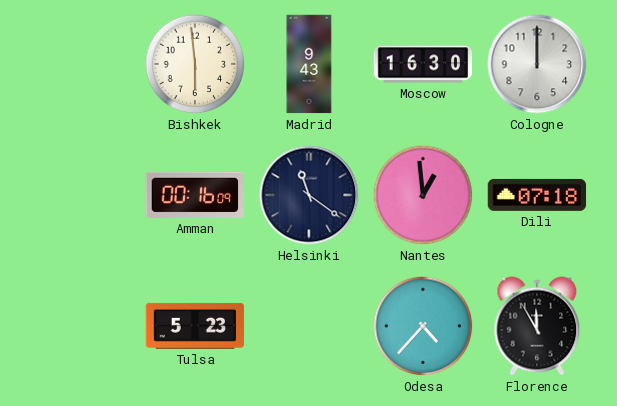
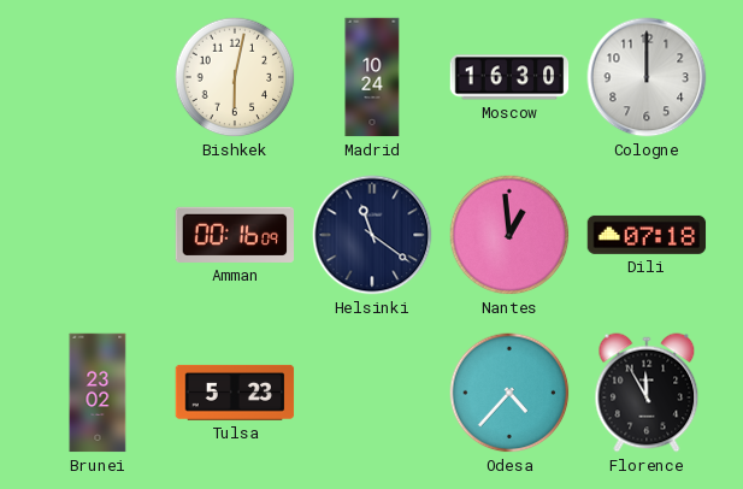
Bishkek: 5:59 -> 6:02 (235, 77)
Madrid: 9:43 -> 10:24 (372, 77)
Brunei: none -> 23:02 (98, 393)
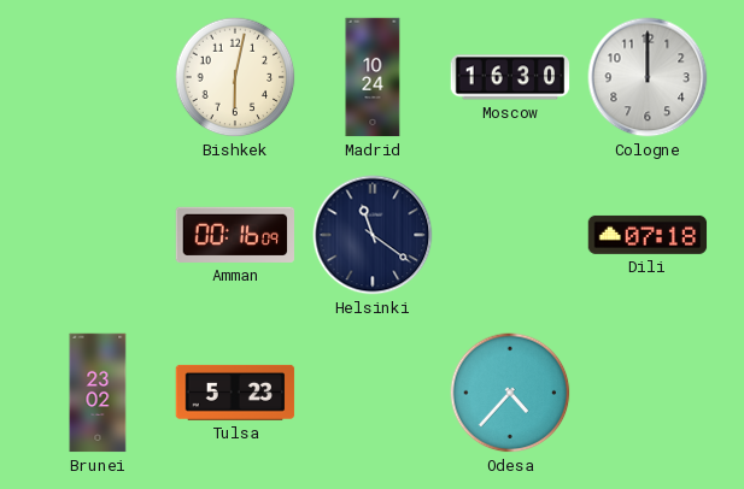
Nantes: 12:59 -> none (509, 235)
Florence: 11:55 -> none (647, 393)
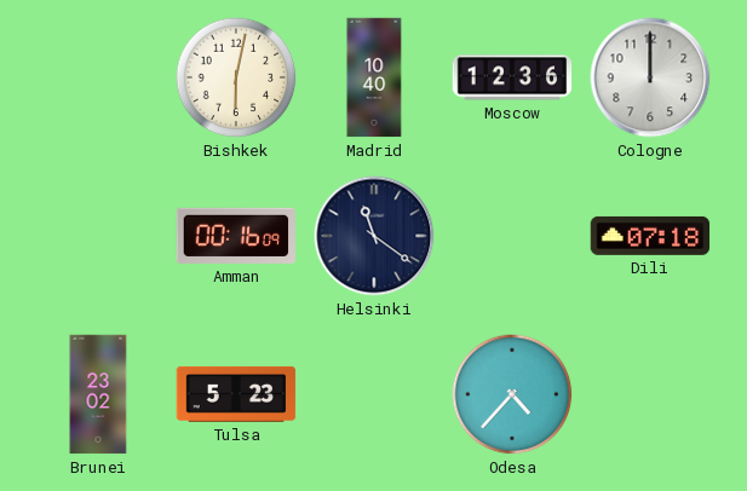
Madrid: 10:24 -> 10:40 (374, 77)
Moscow: 16:30 -> 12:36 (512, 77)
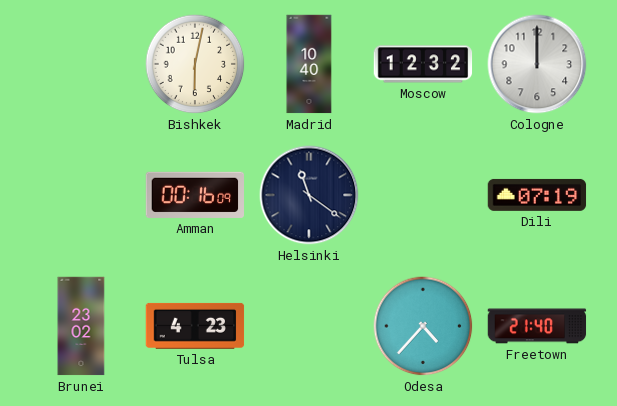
Moscow: 12:36 -> 12:32 (423, 64)
Dili: 07:18 -> 07:19 (537, 195)
Tulsa: 5:23 -> 4:23 (195, 326)
Freetown: none -> 21:40 (537, 326)
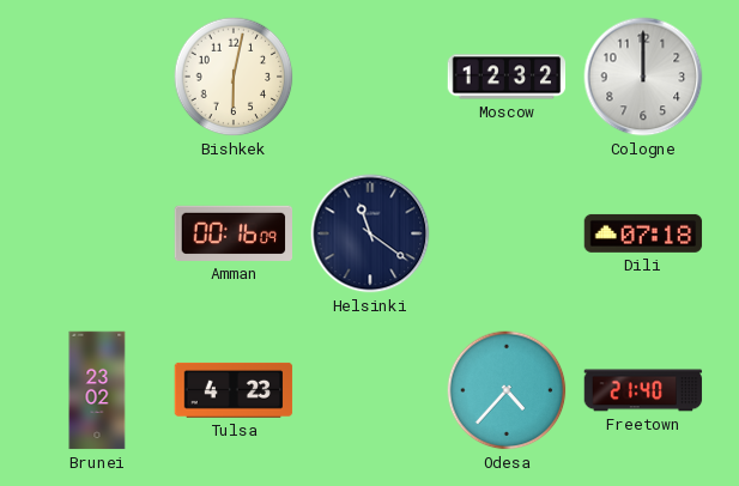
Madrid: 10:40 -> none (309, 64)
Dili: 07:19 -> 07:18 (643, 233)
